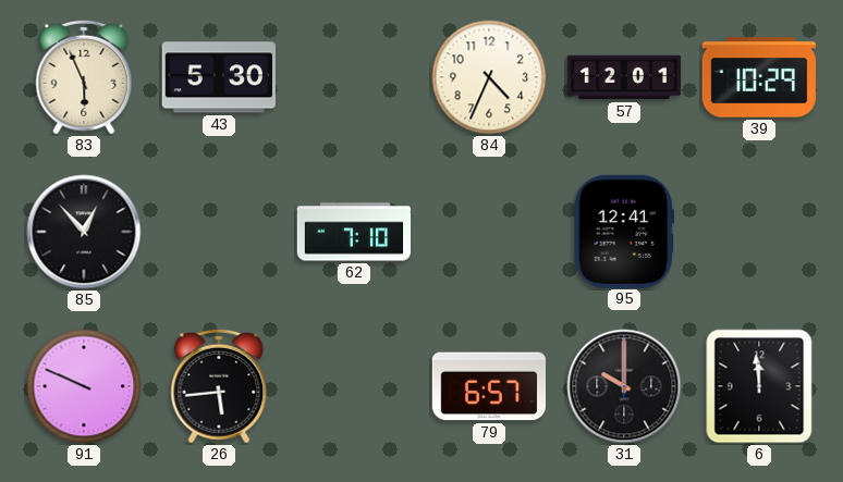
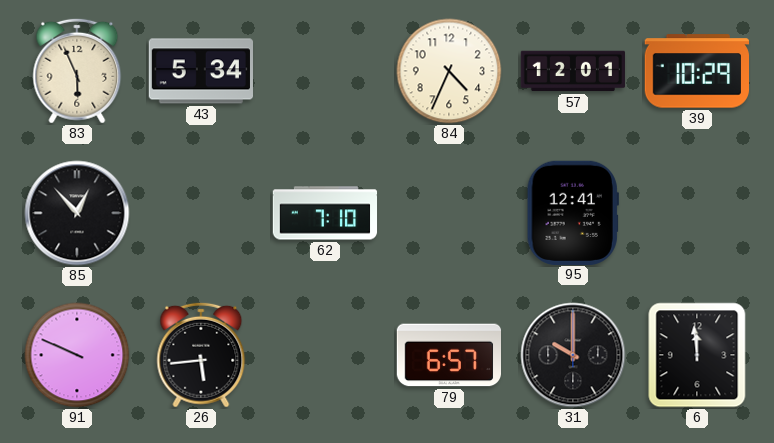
43: 5:30 -> 5:34 (200, 71)
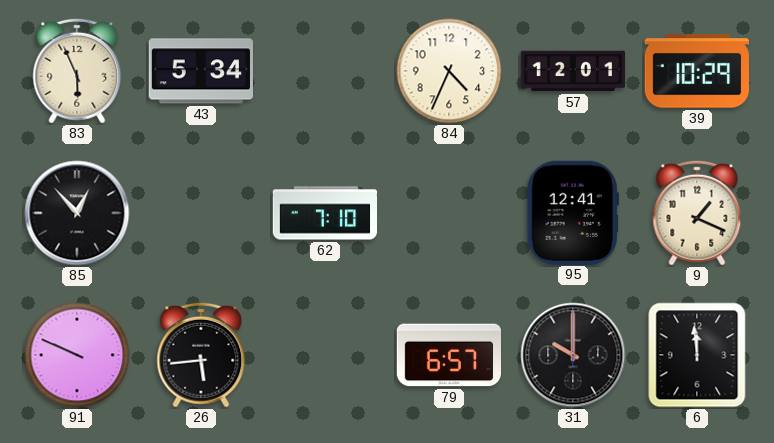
9: none -> 1:19 (697, 213)
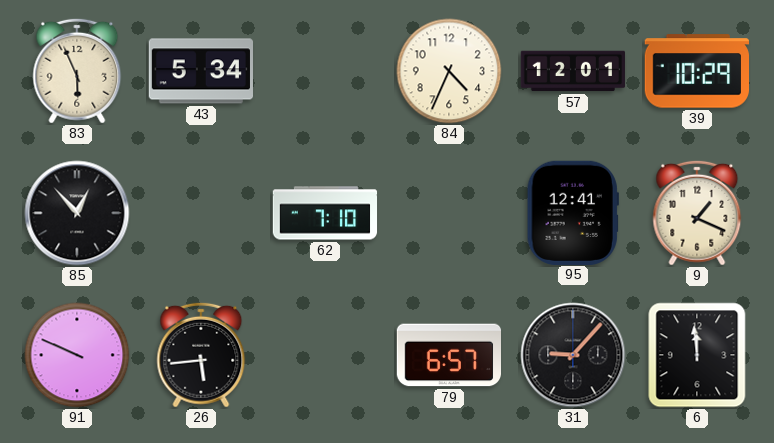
31: 10:00 -> 9:07 (573, 355)
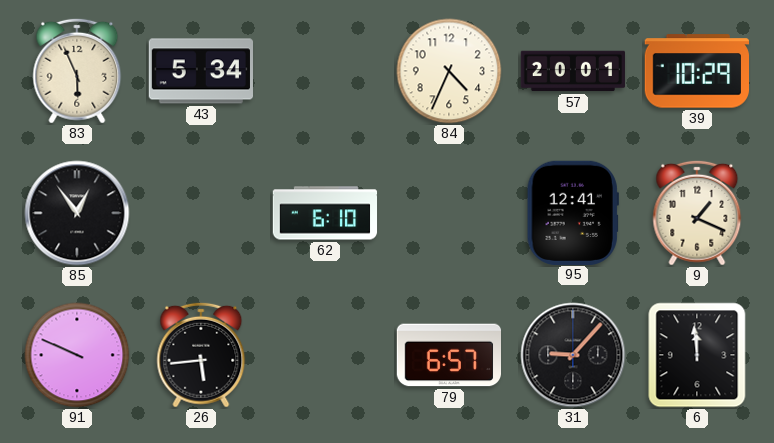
57: 12:01 -> 20:01 (573, 71)
85: 12:53 -> 12:54 (77, 213)
62: 7:10 -> 6:10 (325, 213)
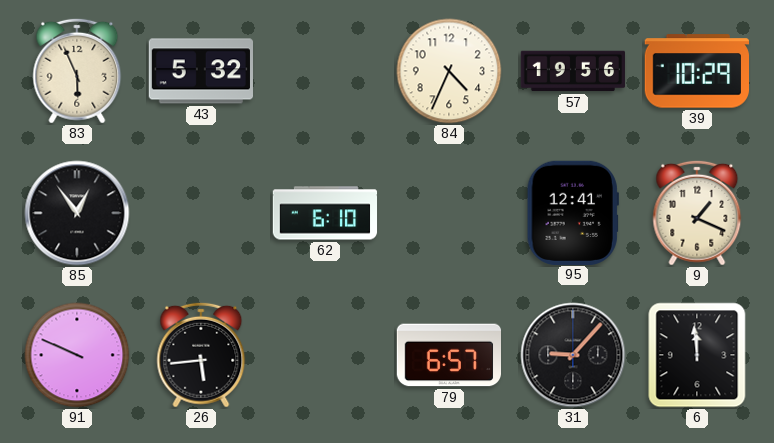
43: 5:34 -> 5:32 (200, 71)
57: 20:01 -> 19:56 (573, 71)
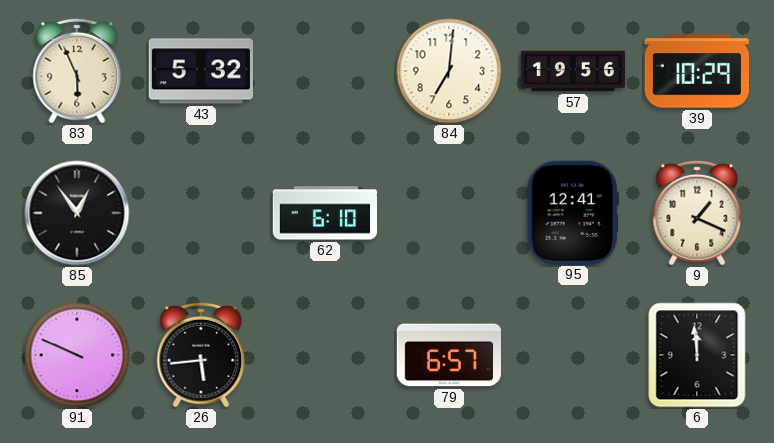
84: 4:34 -> 7:01 (449, 71)
31: 9:07 -> none (573, 355)
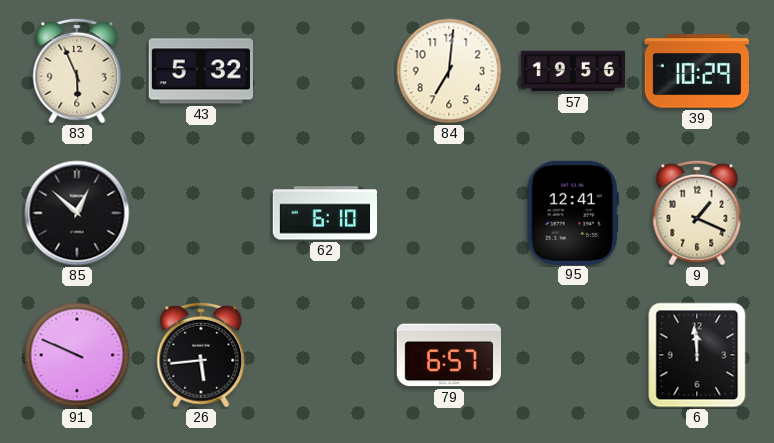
85: 12:54 -> 12:52 (77, 213)
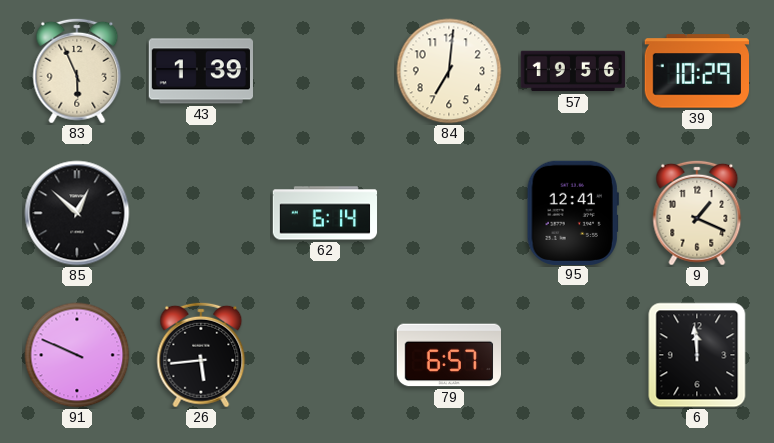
43: 5:32 -> 1:39 (200, 71)
62: 6:10 -> 6:14 (325, 213)
